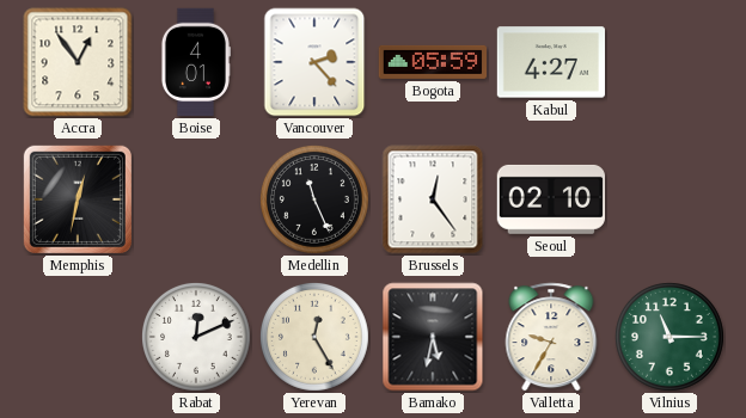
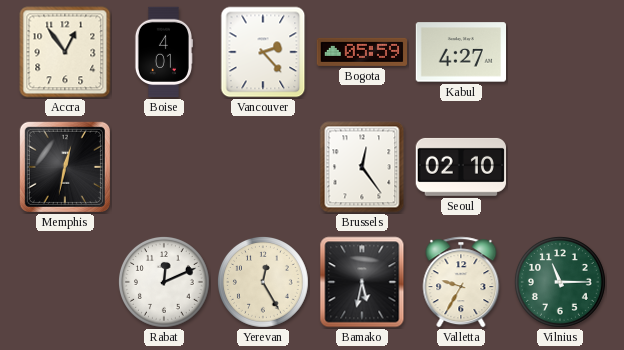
Medellin: 11:26 -> none (314, 199)
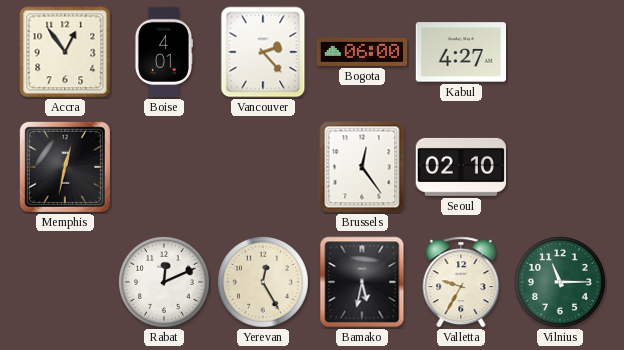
Bogota: 05:59 -> 06:00 (362, 52)
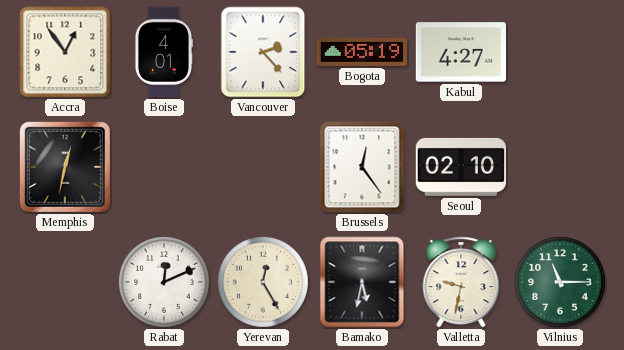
Bogota: 06:00 -> 05:19 (362, 52)
Valletta: 9:35 -> 9:32 (461, 282)
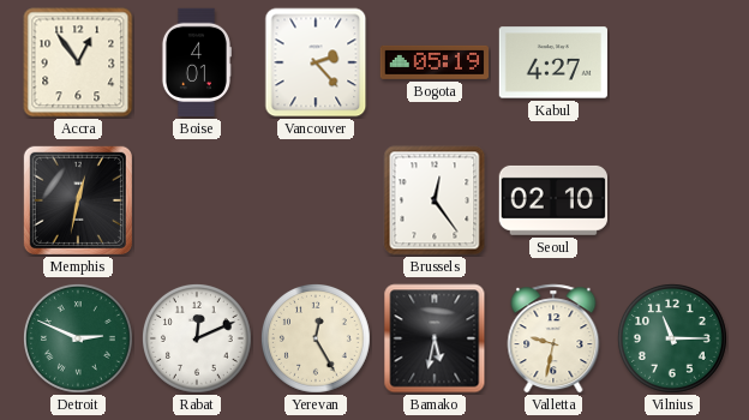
Detroit: none -> 2:49 (78, 338)
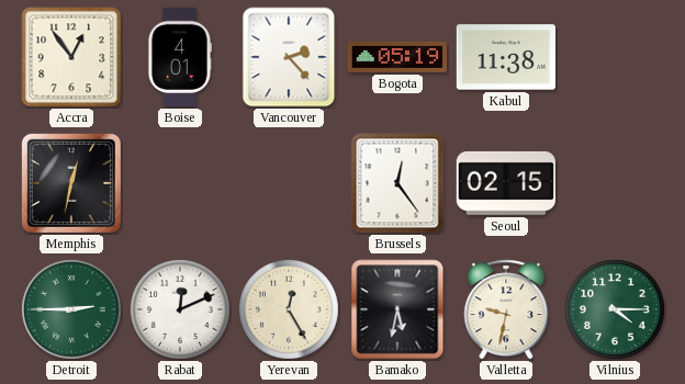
Kabul: 4:27 -> 11:38 (505, 57)
Seoul: 02:10 -> 02:15 (505, 183)
Detroit: 2:49 -> 2:45 (71, 309)
Vilnius: 11:15 -> 4:15 (615, 309)
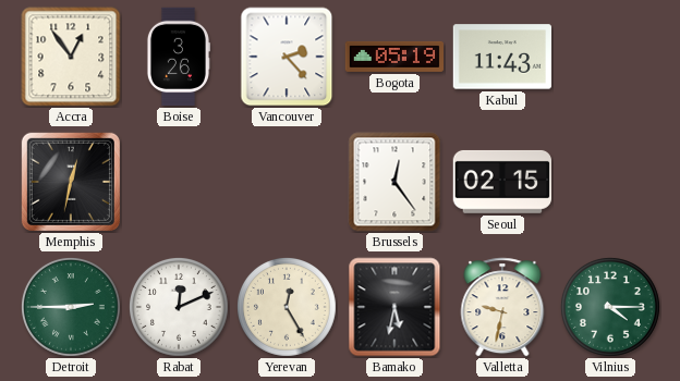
Boise: 4:01 -> 3:26 (178, 57)
Kabul: 11:38 -> 11:43 (501, 57)
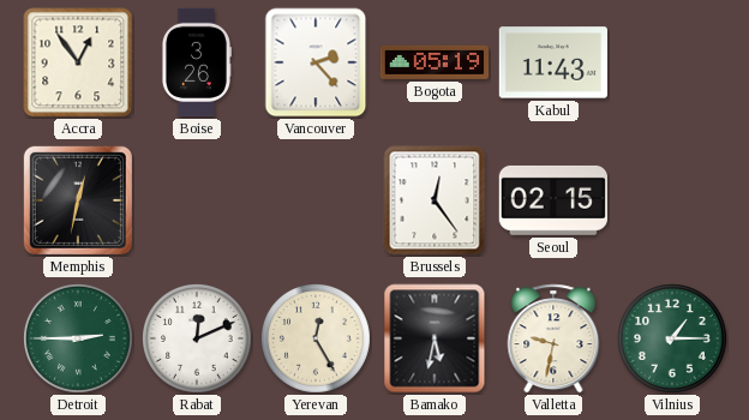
Vilnius: 4:15 -> 1:15 (672, 338)
